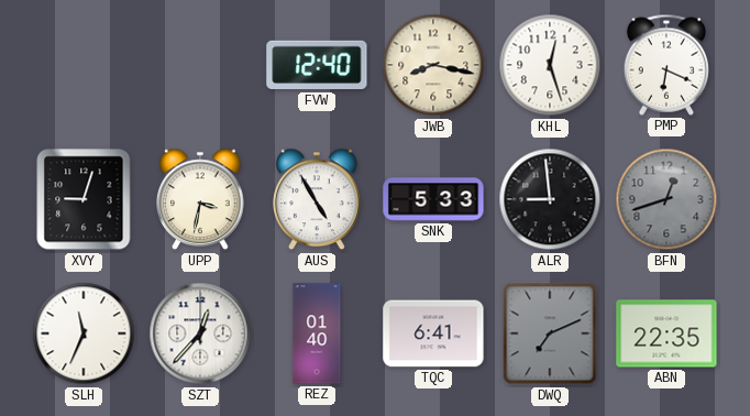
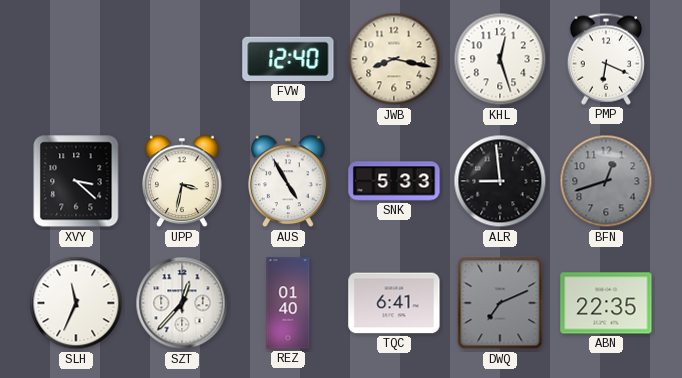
XVY: 9:03 -> 3:22 (76, 181)
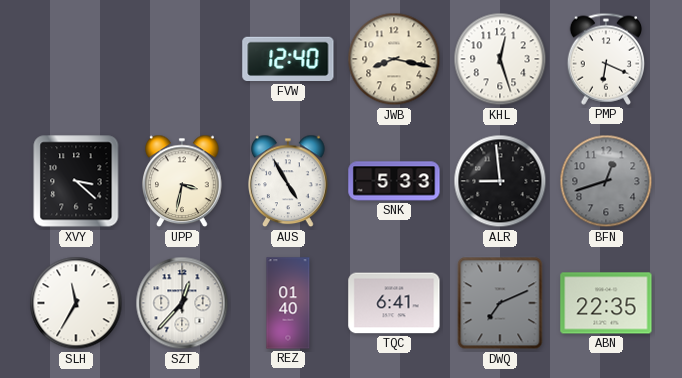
SLH: 11:34 -> 11:35 (76, 303)
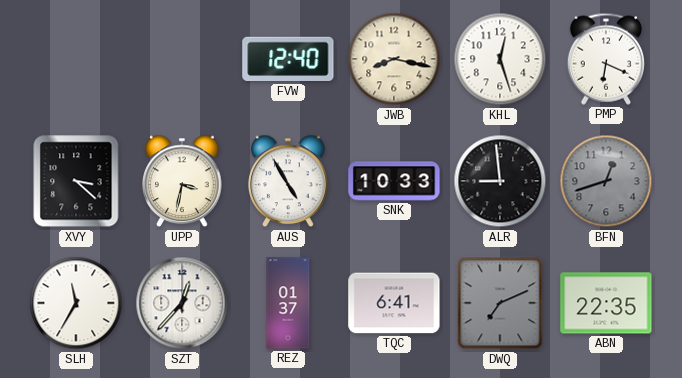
SNK: 5:33 -> 10:33 (394, 181)
REZ: 01:40 -> 01:37 (288, 303)
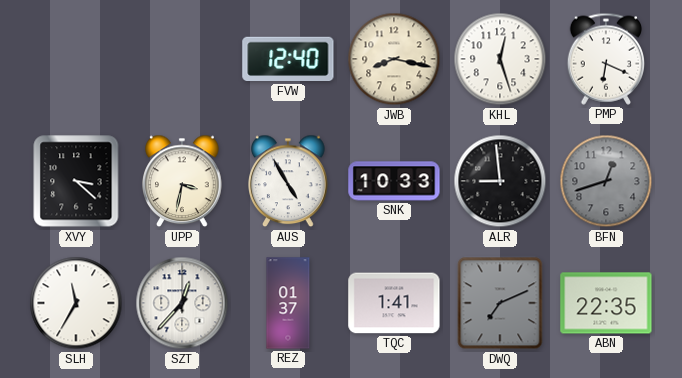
TQC: 6:41 -> 1:41 (394, 303)
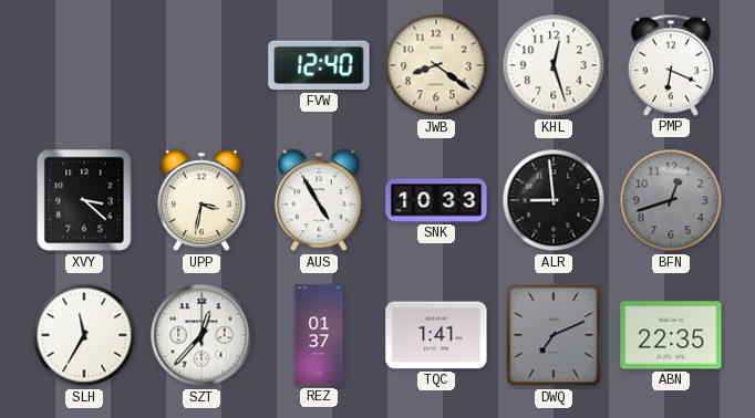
JWB: 8:17 -> 8:21 (436, 65)
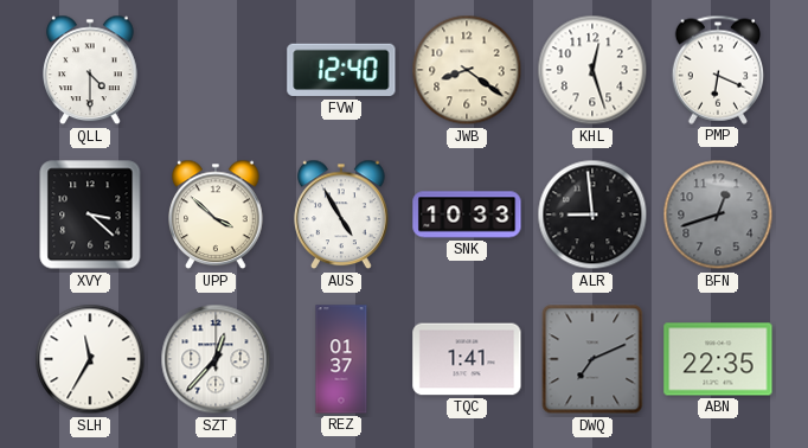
QLL: none -> 4:30 (90, 70)
UPP: 3:32 -> 3:52 (216, 215)
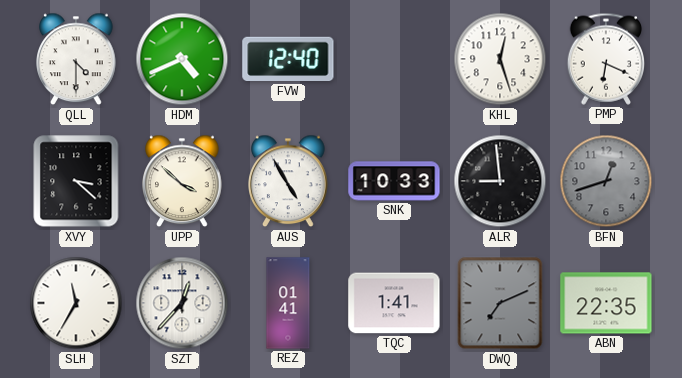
HDM: none -> 4:41 (182, 59)
JWB: 8:21 -> none (467, 70)
REZ: 01:37 -> 01:41 (288, 303)
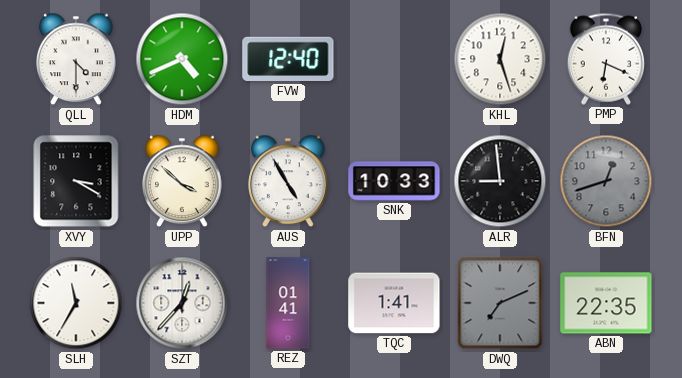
XVY: 3:22 -> 3:20 (76, 181)
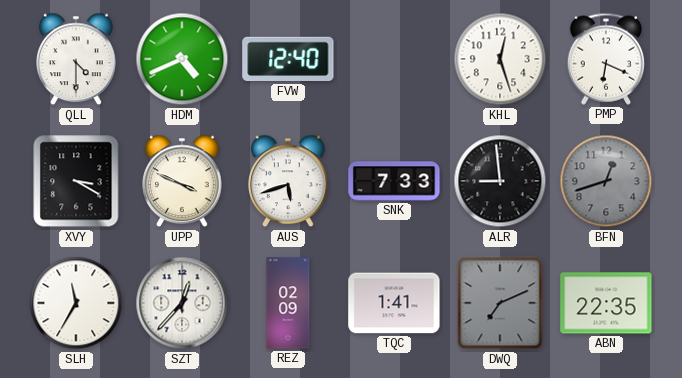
UPP: 3:52 -> 3:49 (182, 181)
AUS: 4:55 -> 5:42 (288, 181)
SNK: 10:33 -> 7:33 (394, 181)
REZ: 01:41 -> 02:09 (288, 303)
